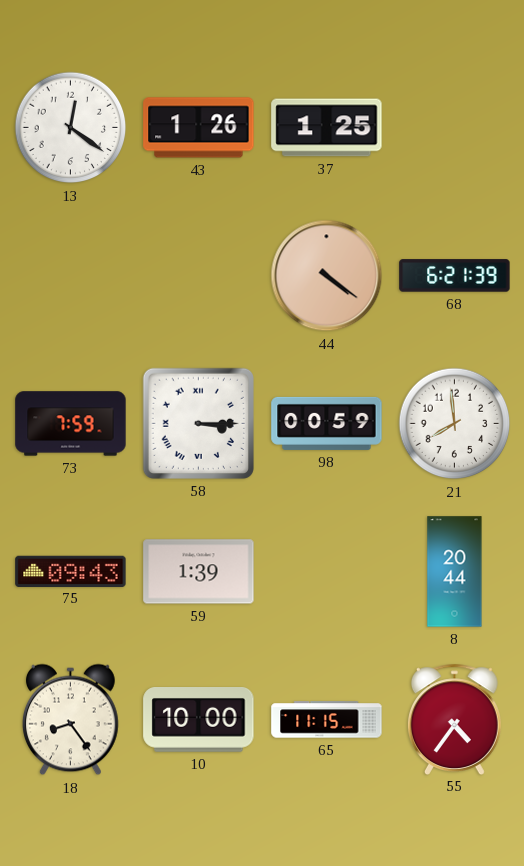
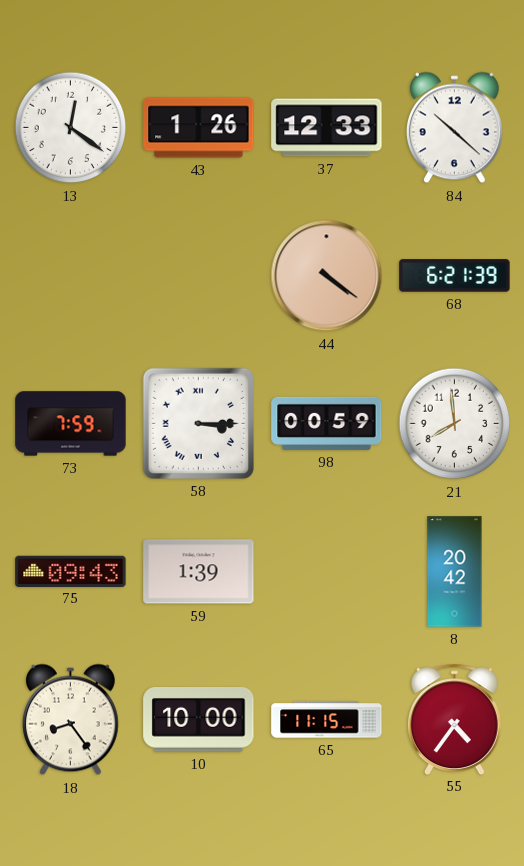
37: 1:25 -> 12:33 (327, 128)
84: none -> 10:22 (454, 128)
8: 20:44 -> 20:42 (455, 572)
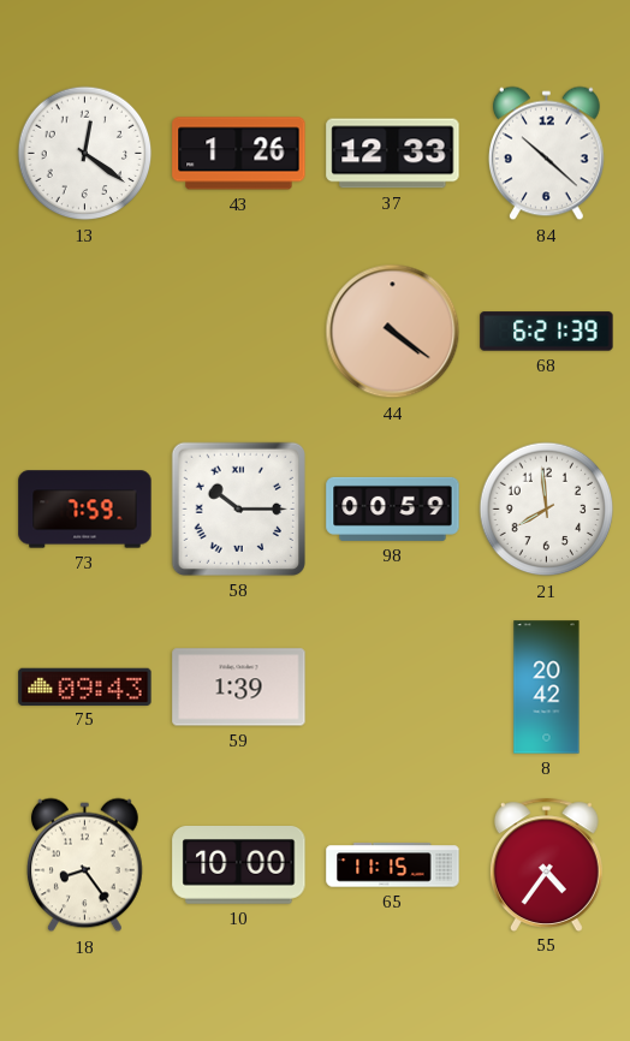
58: 3:15 -> 10:15 (238, 508)
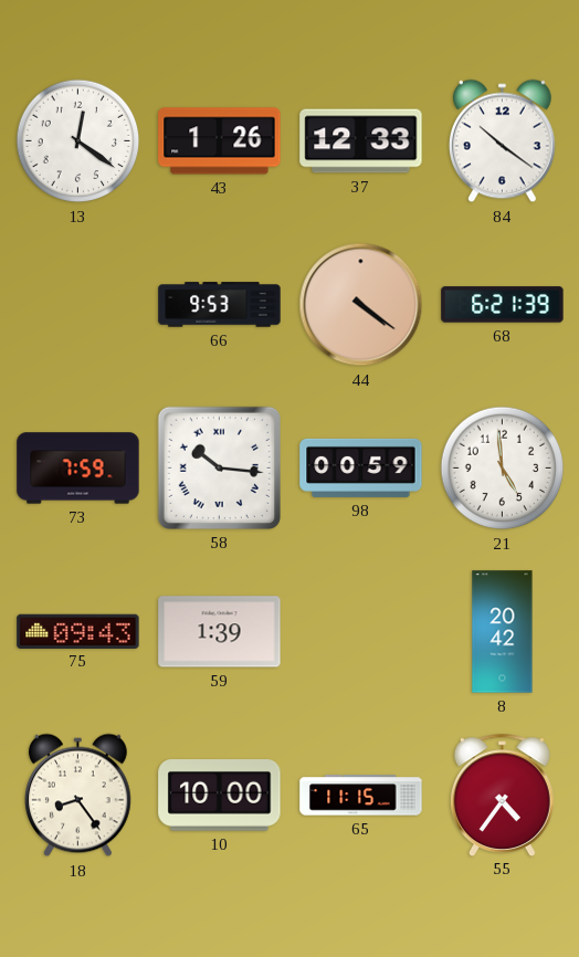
84: 10:22 -> 10:21 (502, 141)
66: none -> 9:53 (220, 305)
58: 10:15 -> 10:16 (219, 467)
21: 7:59 -> 4:59 (503, 469)
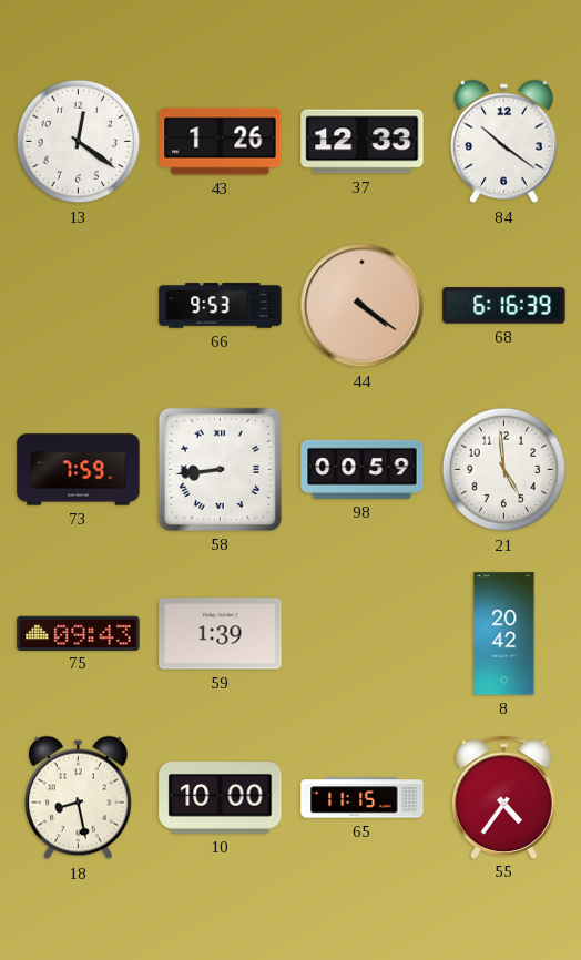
68: 6:21 -> 6:16 (504, 306)
58: 10:16 -> 8:44 (220, 469)
18: 8:24 -> 8:28 (78, 798)
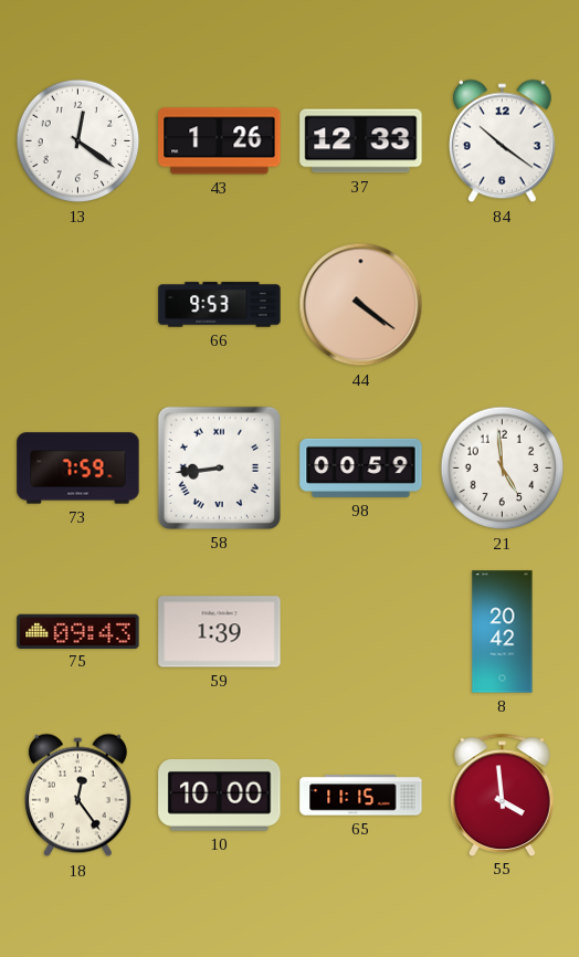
68: 6:16 -> none (504, 306)
18: 8:28 -> 12:24 (77, 796)
55: 4:36 -> 3:59 (502, 795)
